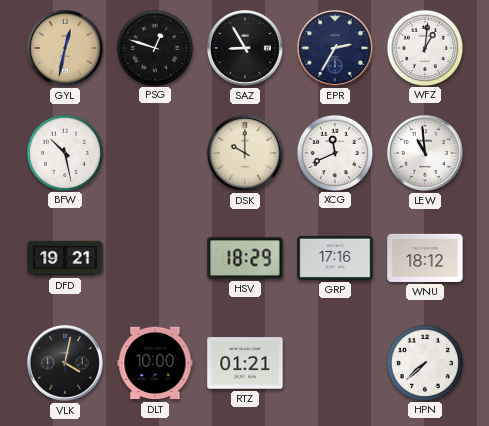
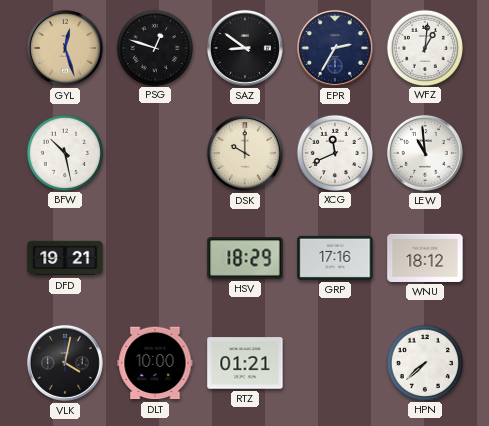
GYL: 12:32 -> 12:27 (65, 48)
SAZ: 8:55 -> 8:51 (245, 48)
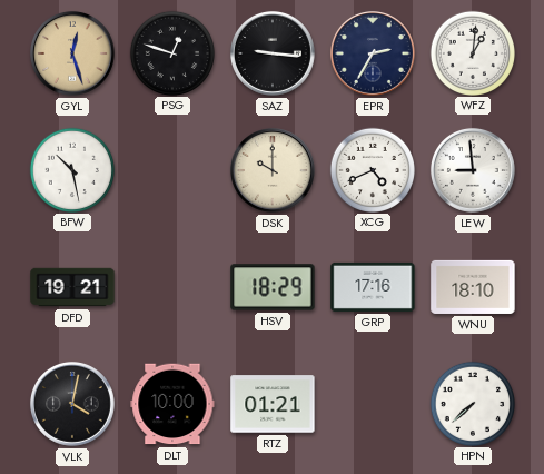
SAZ: 8:51 -> 9:16 (273, 53)
XCG: 11:41 -> 4:41 (372, 169)
LEW: 10:59 -> 8:59 (473, 170)
WNU: 18:12 -> 18:10 (473, 287)
